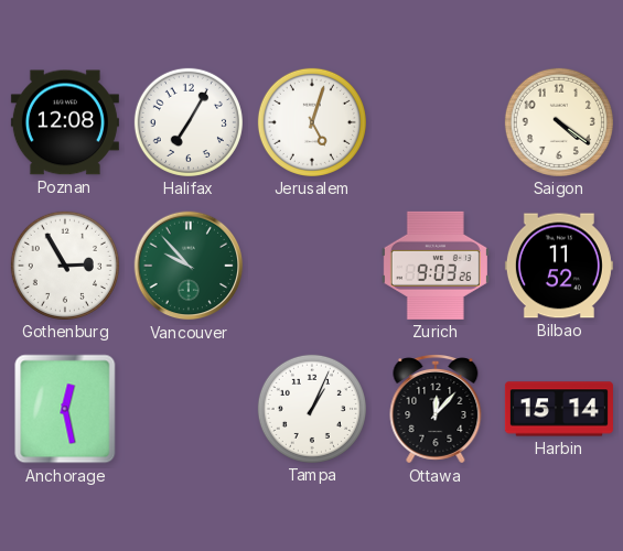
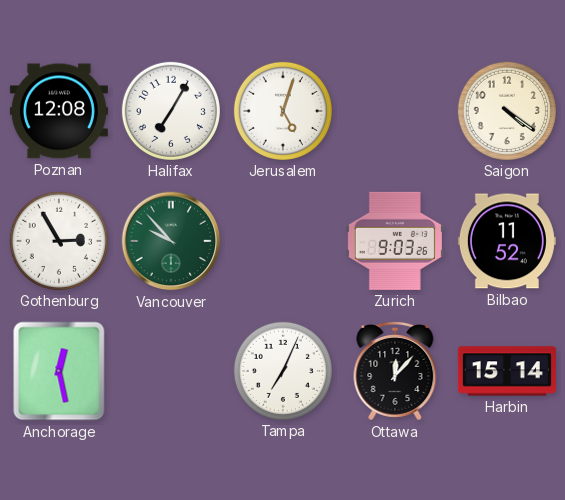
Tampa: 1:04 -> 7:04 (283, 371)
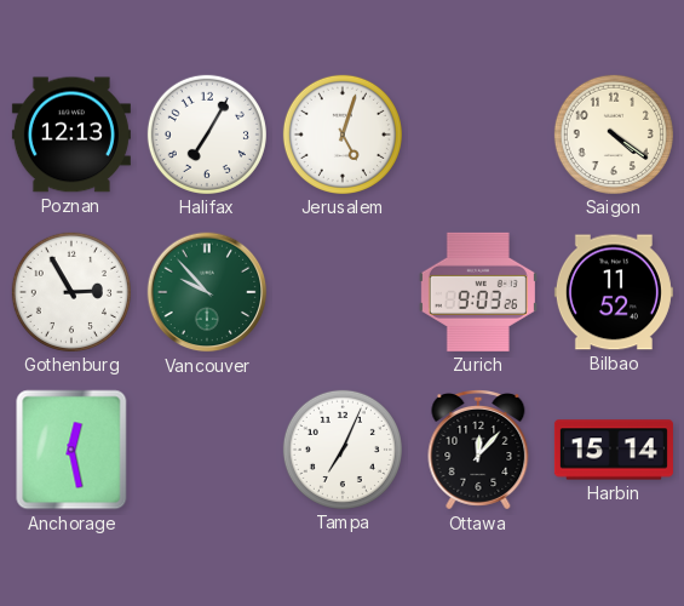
Poznan: 12:08 -> 12:13 (71, 135)
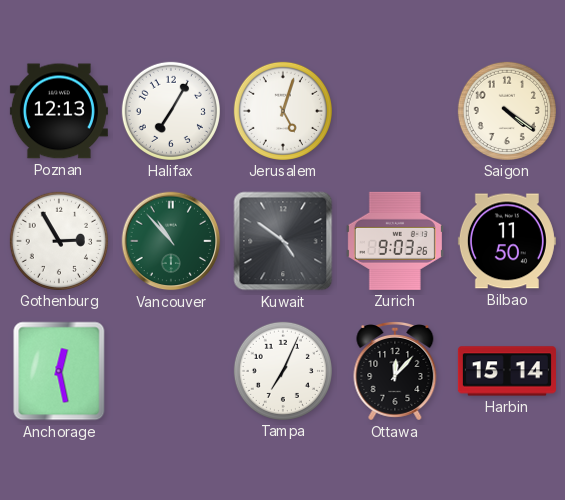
Vancouver: 9:53 -> 10:53 (171, 241)
Kuwait: none -> 4:51 (283, 241)
Bilbao: 11:52 -> 11:50 (507, 241)
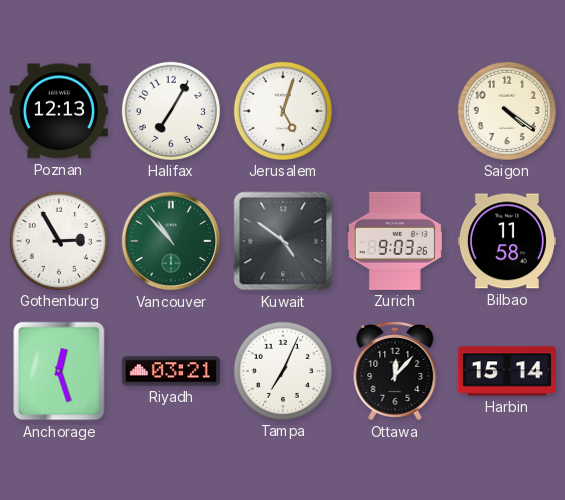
Bilbao: 11:50 -> 11:58 (507, 241)
Anchorage: 12:28 -> 12:27 (59, 371)
Riyadh: none -> 03:21 (171, 371)
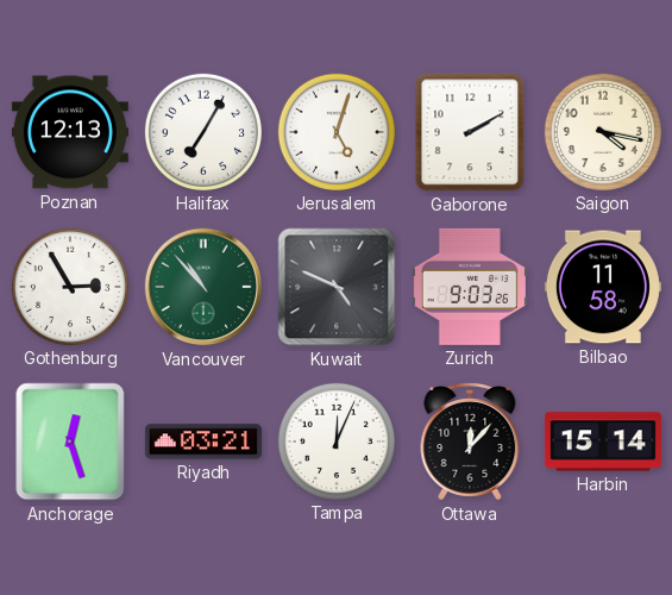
Gaborone: none -> 2:10 (470, 132)
Saigon: 4:21 -> 4:17 (603, 132)
Kuwait: 4:51 -> 4:49 (337, 287)
Tampa: 7:04 -> 12:04 (337, 441)
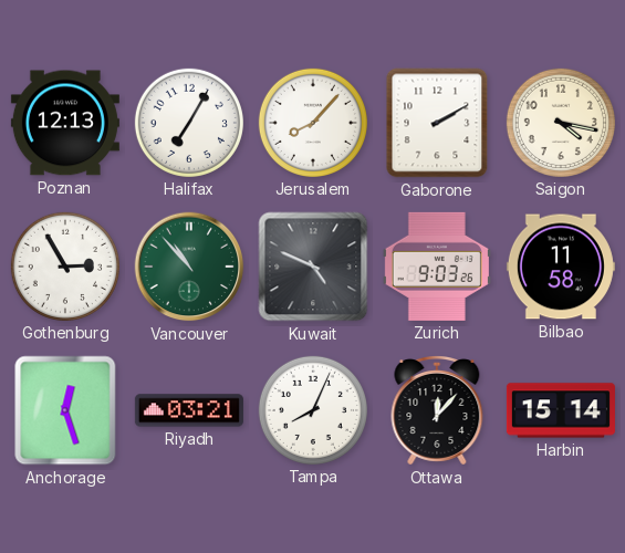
Jerusalem: 5:03 -> 8:07 (313, 123)
Tampa: 12:04 -> 8:04 (313, 410)
